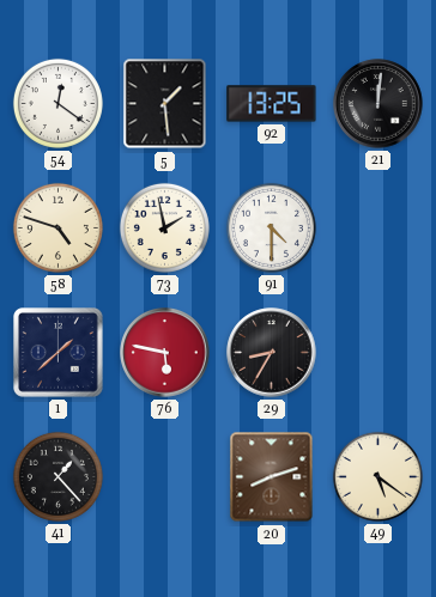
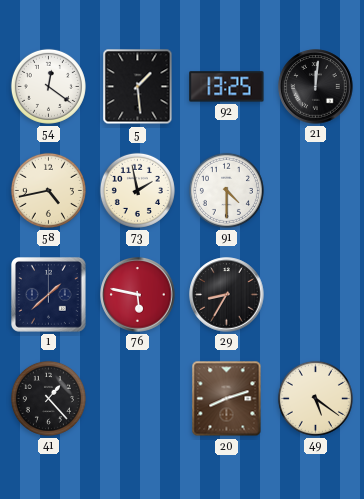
58: 4:48 -> 4:43 (48, 190)
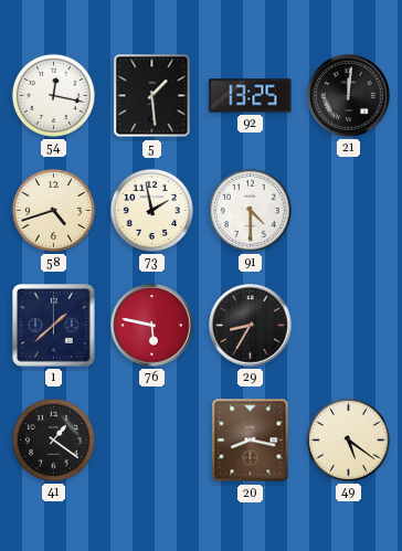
54: 12:21 -> 12:17 (53, 95)
58: 4:43 -> 4:42 (53, 210)
41: 1:23 -> 1:21 (53, 439)
20: 8:12 -> 8:17 (251, 441)
